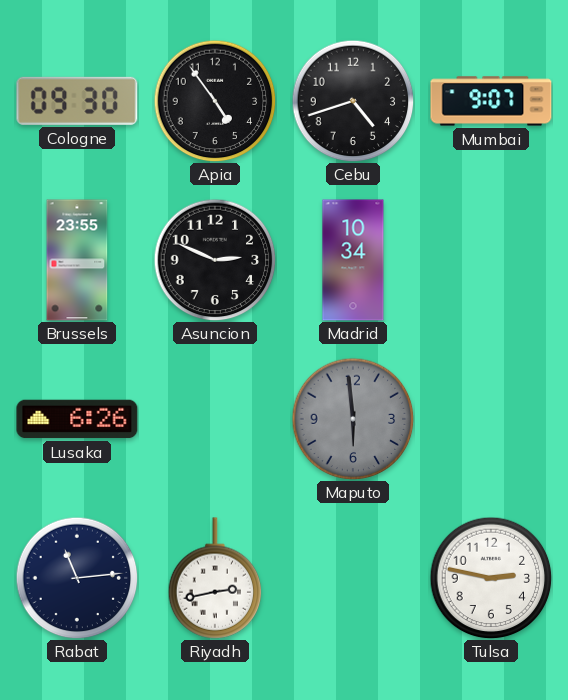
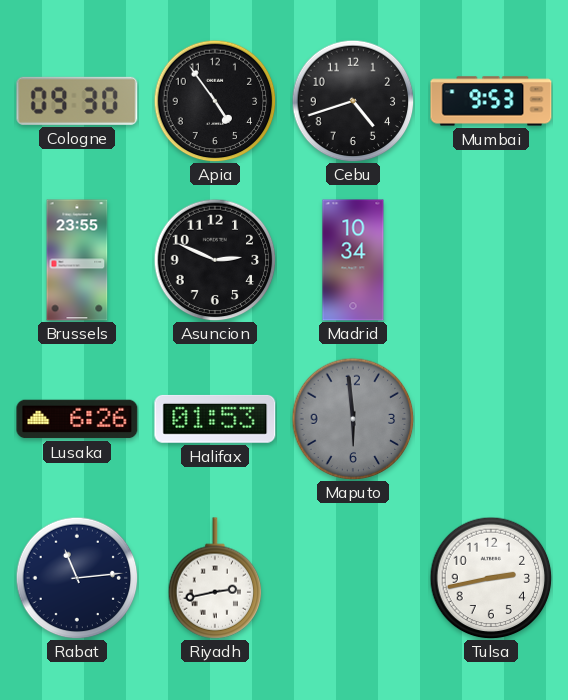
Mumbai: 9:07 -> 9:53 (491, 101)
Halifax: none -> 01:53 (215, 419)
Tulsa: 2:47 -> 2:43 (491, 578)
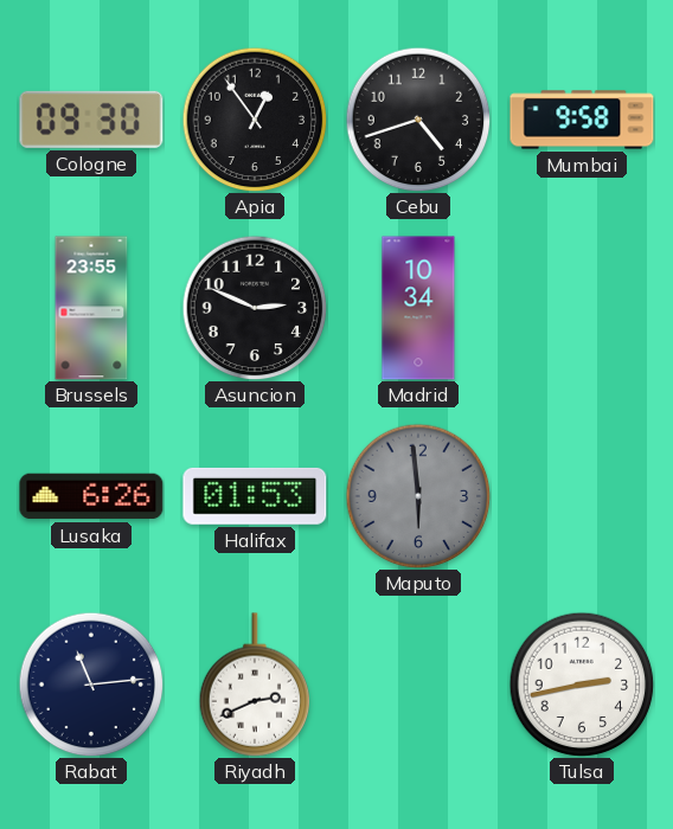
Apia: 4:54 -> 12:54 (255, 120)
Mumbai: 9:53 -> 9:58 (582, 120)
Riyadh: 2:43 -> 2:41 (255, 685)
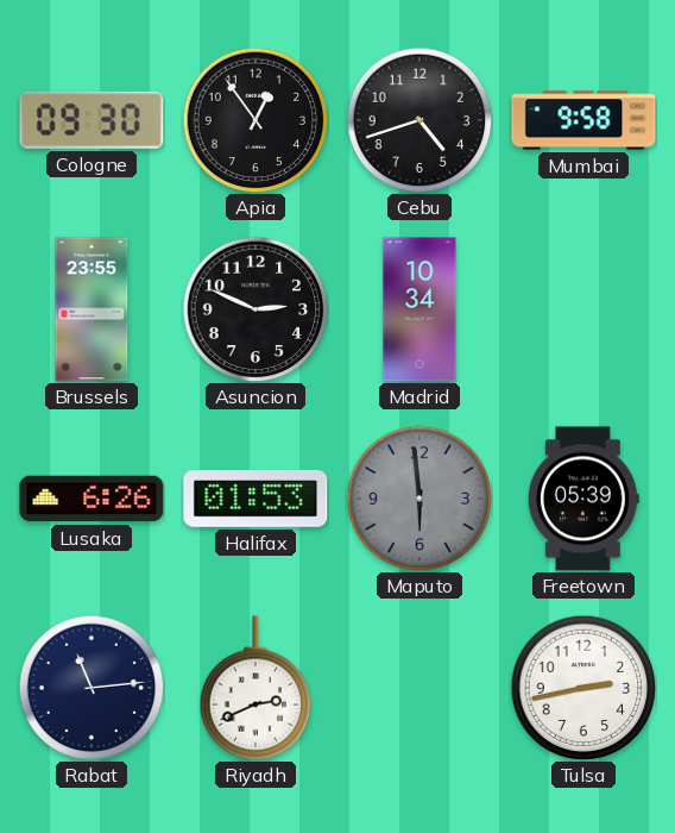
Freetown: none -> 05:39 (583, 499)
